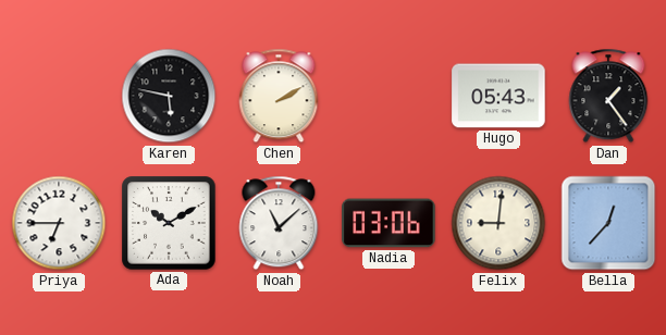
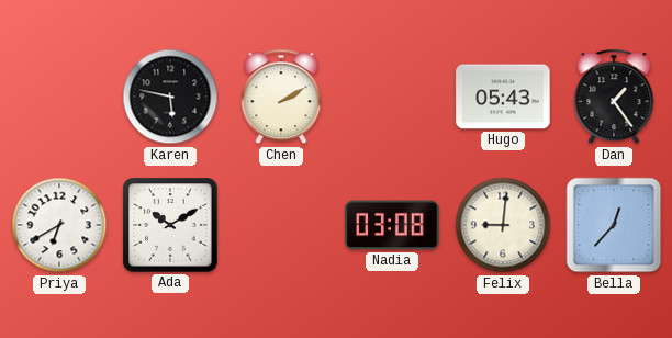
Priya: 6:45 -> 6:40 (59, 225)
Noah: 11:08 -> none (279, 223)
Nadia: 03:06 -> 03:08 (392, 225)
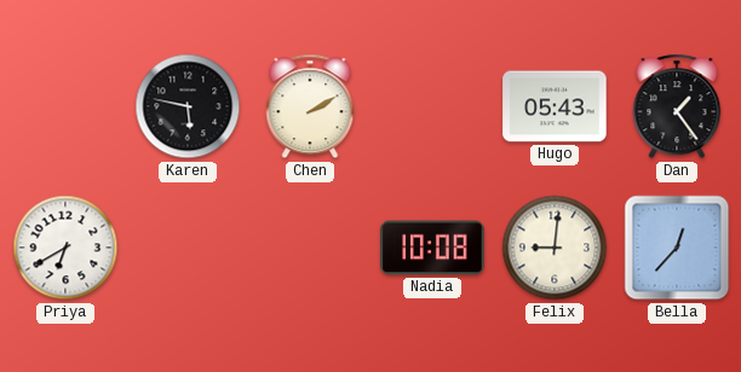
Ada: 10:10 -> none (170, 225)
Nadia: 03:08 -> 10:08 (432, 248)
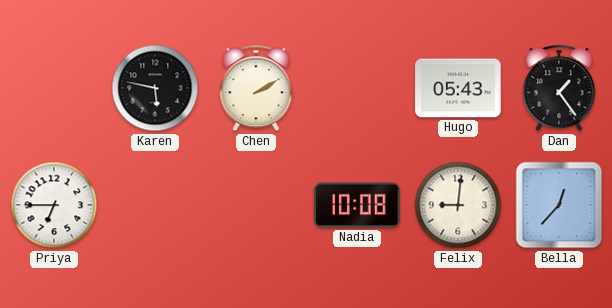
Priya: 6:40 -> 6:45 (54, 205)
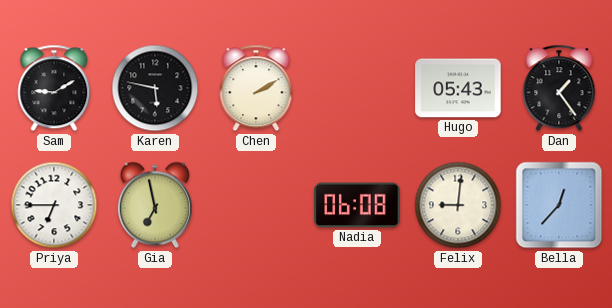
Sam: none -> 9:10 (54, 88)
Gia: none -> 6:58 (155, 205)
Nadia: 10:08 -> 06:08 (357, 205)
